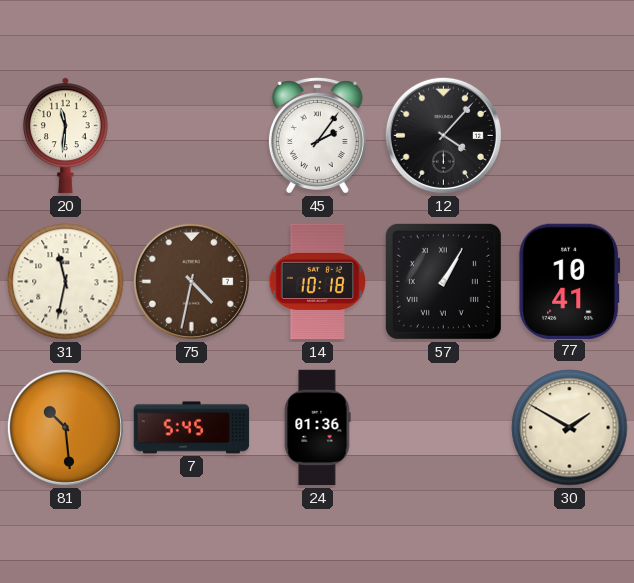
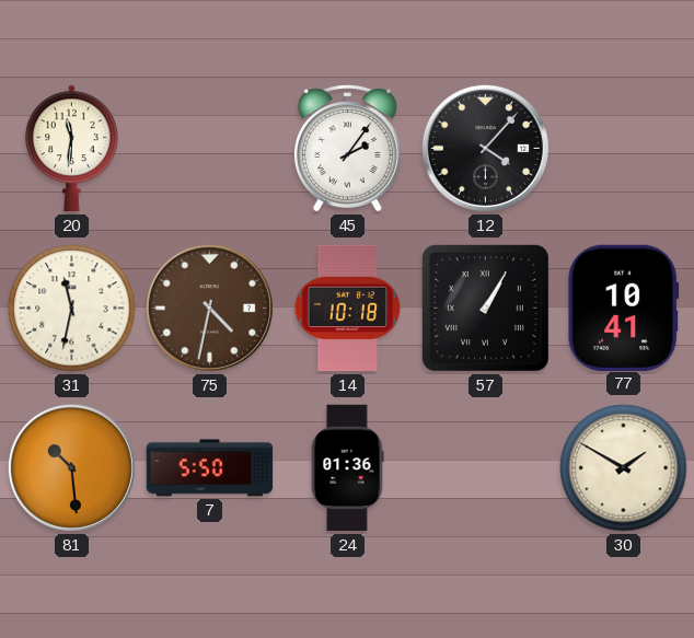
7: 5:45 -> 5:50 (210, 468)
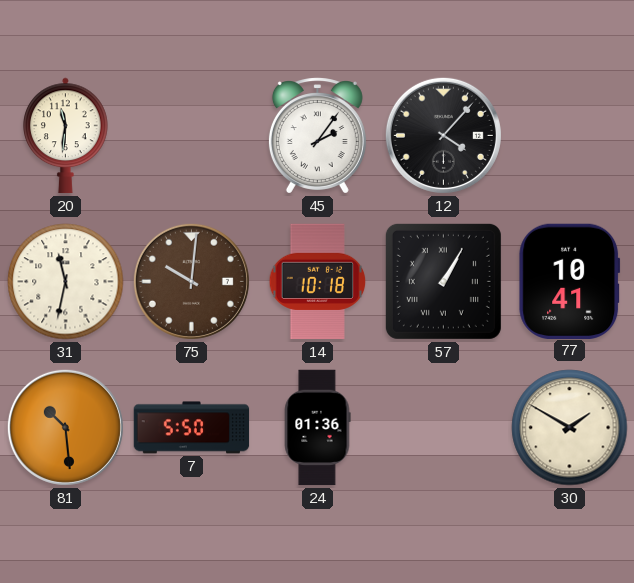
75: 4:32 -> 10:01 (191, 281)
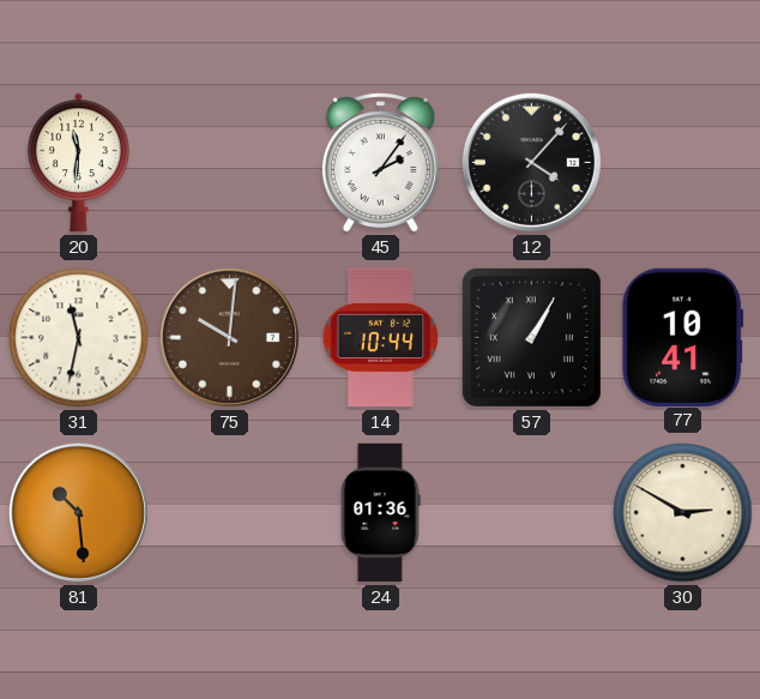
14: 10:18 -> 10:44 (381, 338)
7: 5:50 -> none (192, 428)
30: 1:50 -> 2:50 (683, 513)
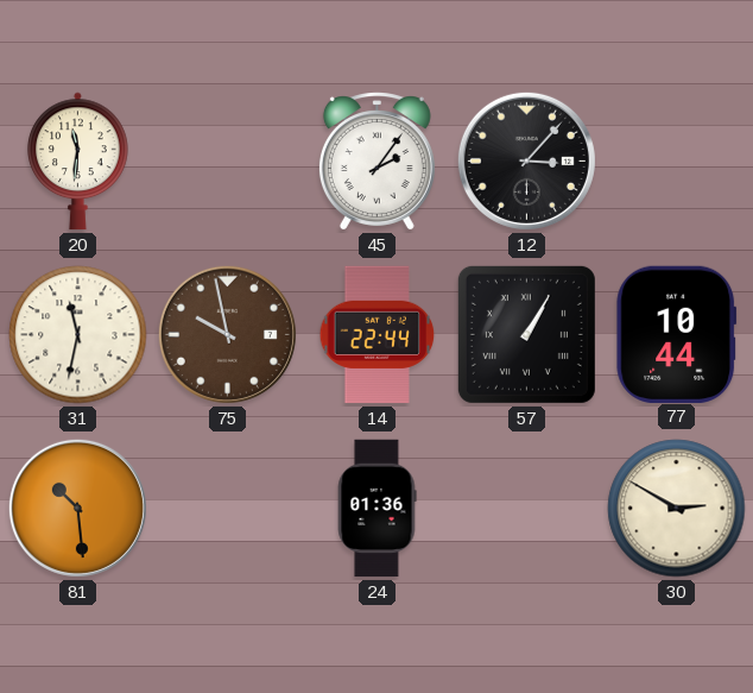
12: 4:07 -> 3:07 (526, 160)
75: 10:01 -> 9:58 (227, 334)
14: 10:44 -> 22:44 (378, 335)
77: 10:41 -> 10:44 (677, 334)
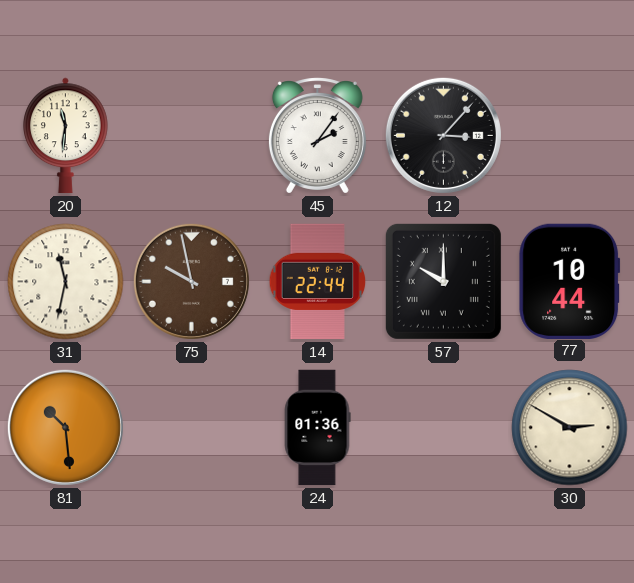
57: 1:05 -> 10:00 (443, 281)
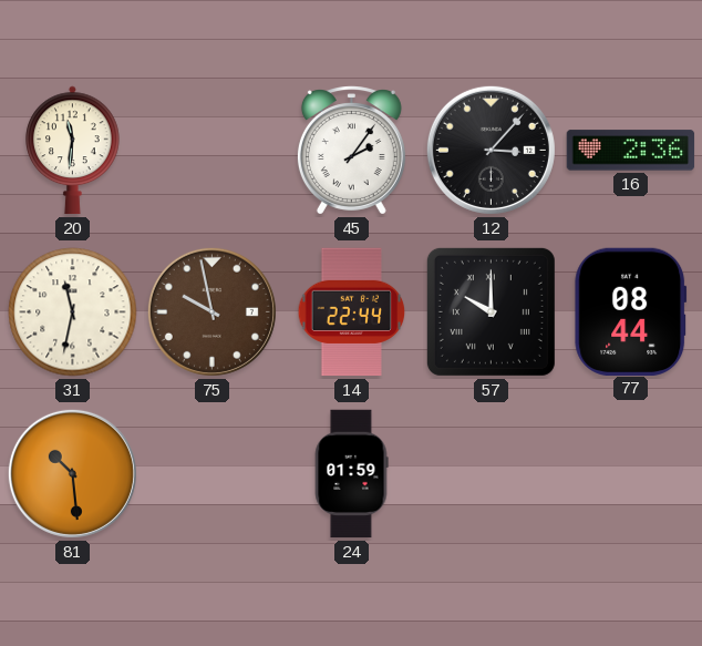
16: none -> 2:36 (631, 151)
77: 10:44 -> 08:44 (631, 311)
24: 01:36 -> 01:59 (351, 474)
30: 2:50 -> none (570, 428)
